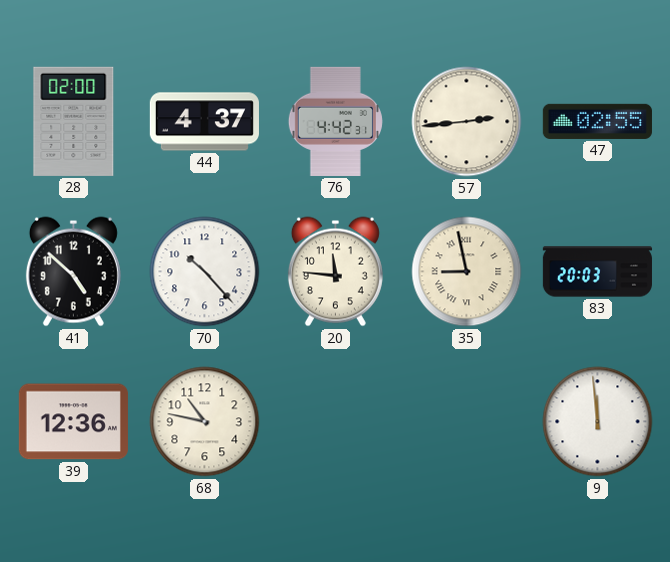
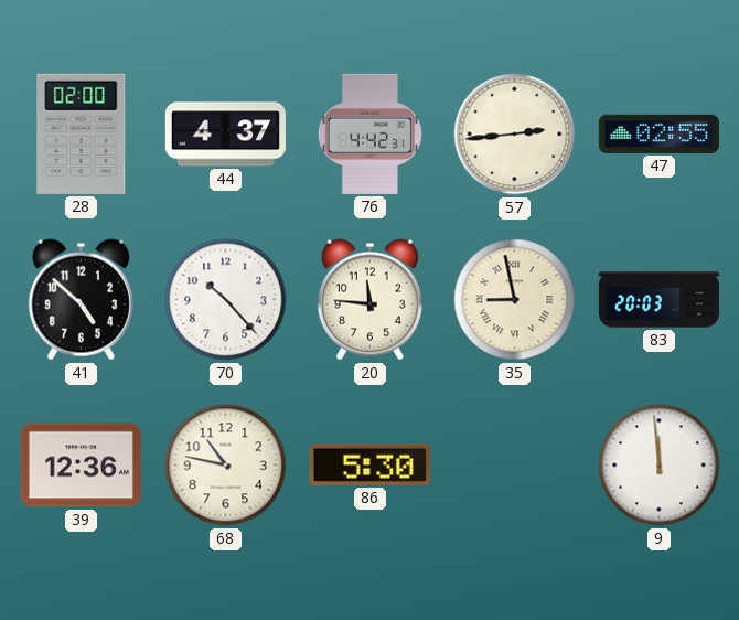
86: none -> 5:30 (369, 464)
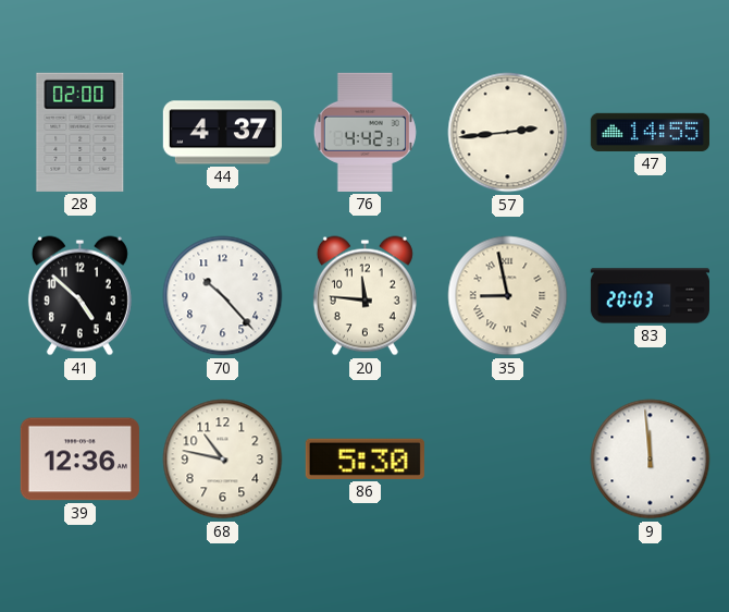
47: 02:55 -> 14:55 (650, 132)
